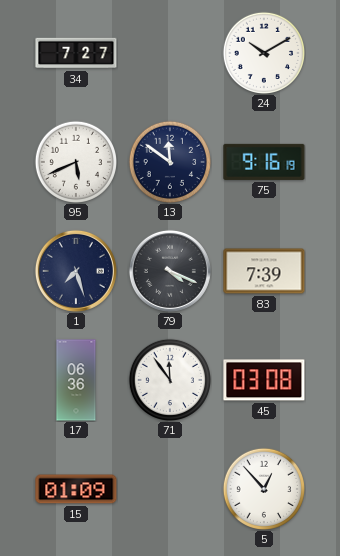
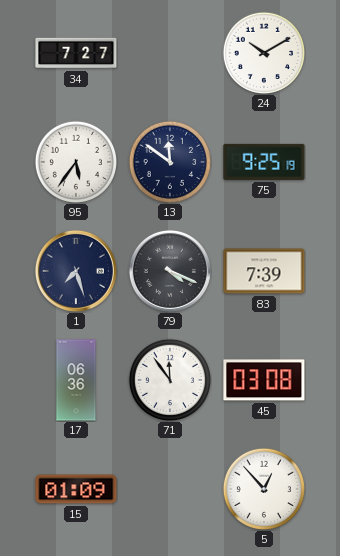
95: 5:41 -> 5:36 (75, 161)
75: 9:16 -> 9:25 (264, 162)
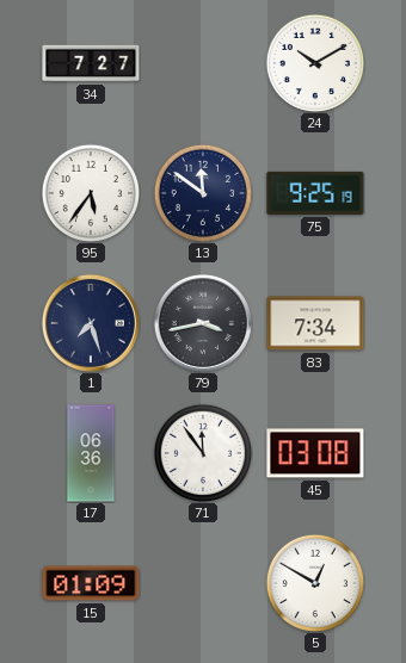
79: 4:19 -> 3:43 (203, 323)
83: 7:39 -> 7:34 (315, 323)
5: 12:53 -> 12:50 (314, 582)
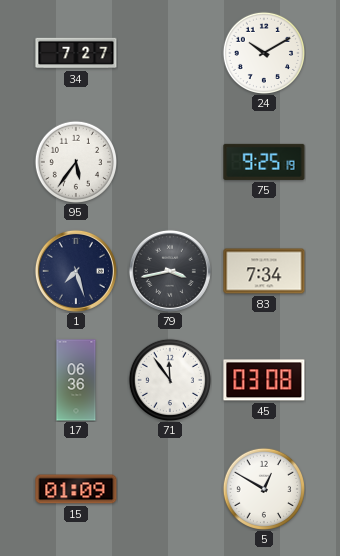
13: 11:51 -> none (202, 192)
